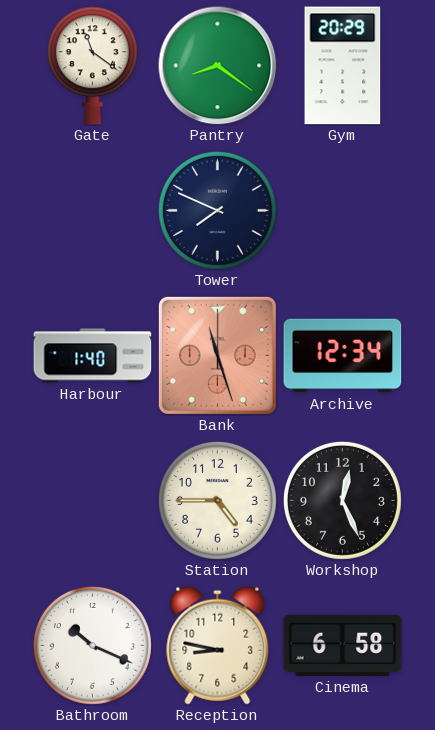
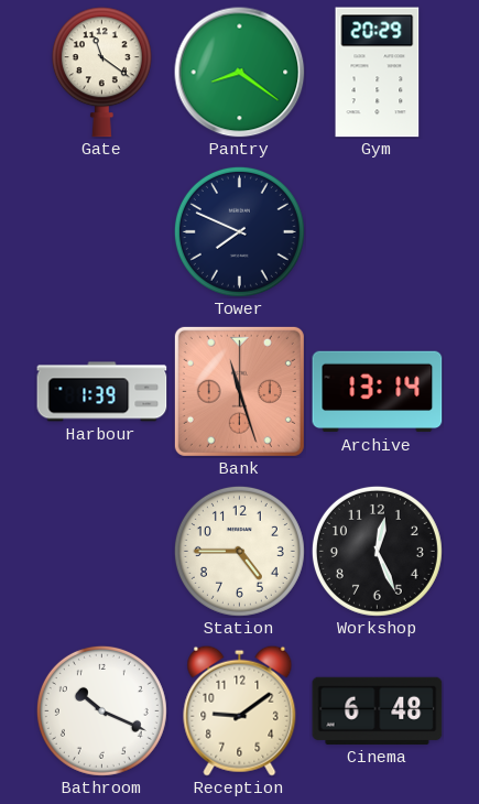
Harbour: 1:40 -> 1:39 (102, 392)
Archive: 12:34 -> 13:14 (378, 392)
Reception: 8:47 -> 9:09 (240, 710)
Cinema: 6:58 -> 6:48 (378, 710)
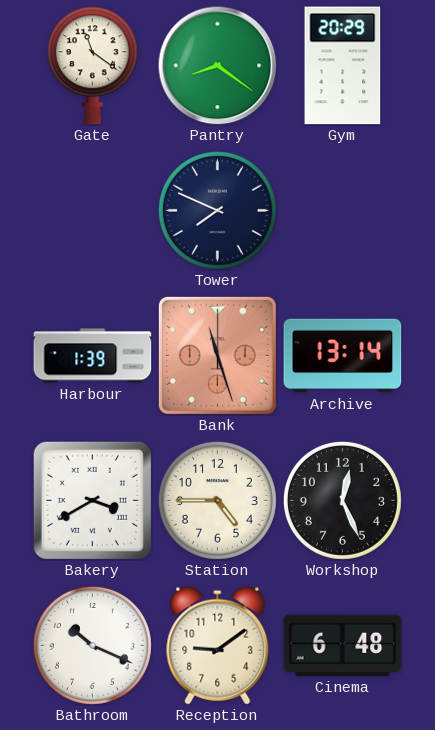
Bakery: none -> 3:40 (92, 500)
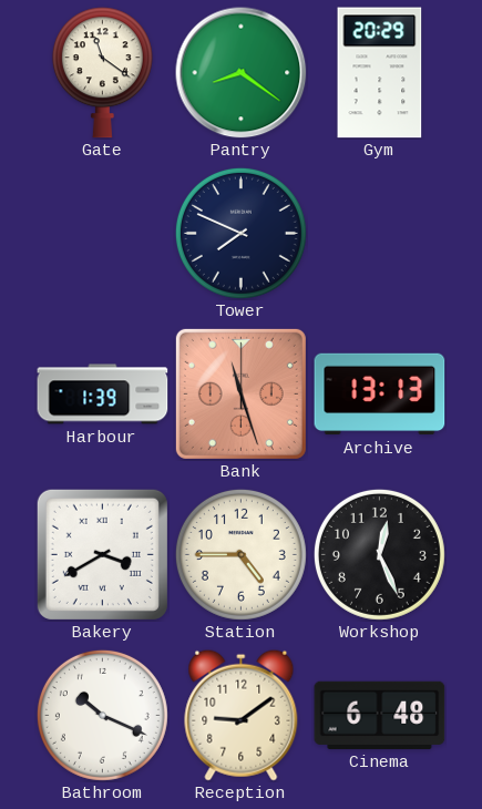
Archive: 13:14 -> 13:13 (380, 395)
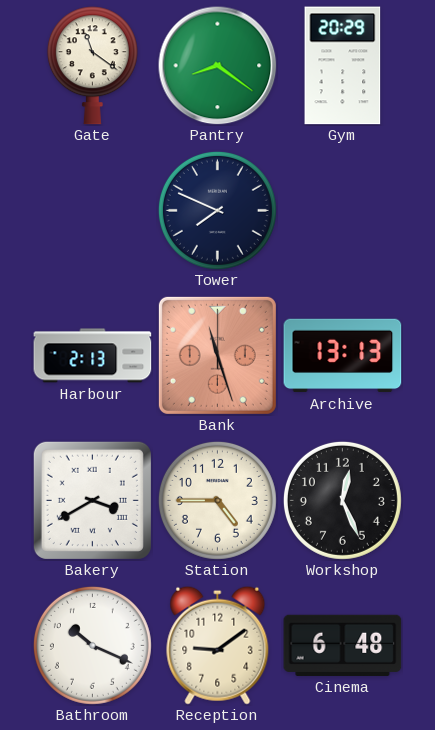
Harbour: 1:39 -> 2:13 (93, 356)
